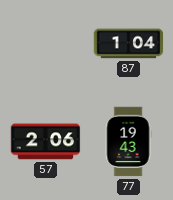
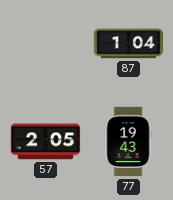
57: 2:06 -> 2:05 (46, 142)
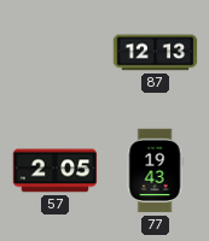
87: 1:04 -> 12:13 (156, 53)
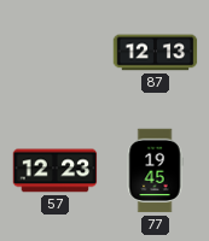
57: 2:05 -> 12:23 (56, 171)
77: 19:43 -> 19:45 (155, 171)
